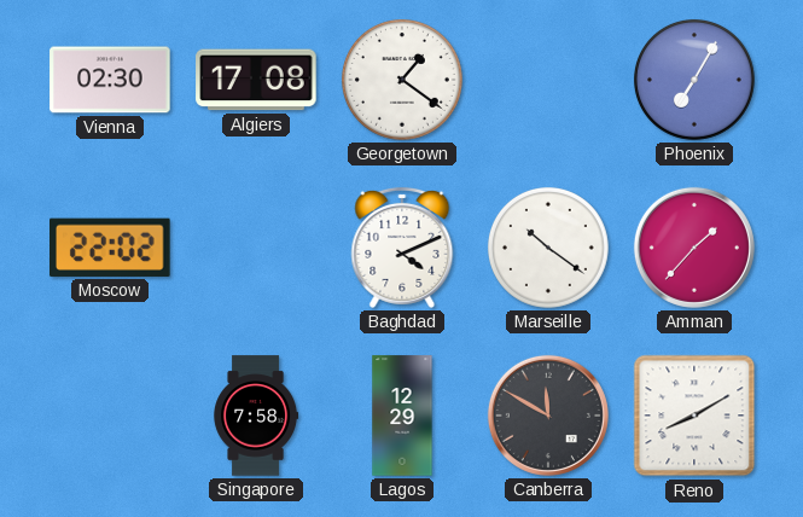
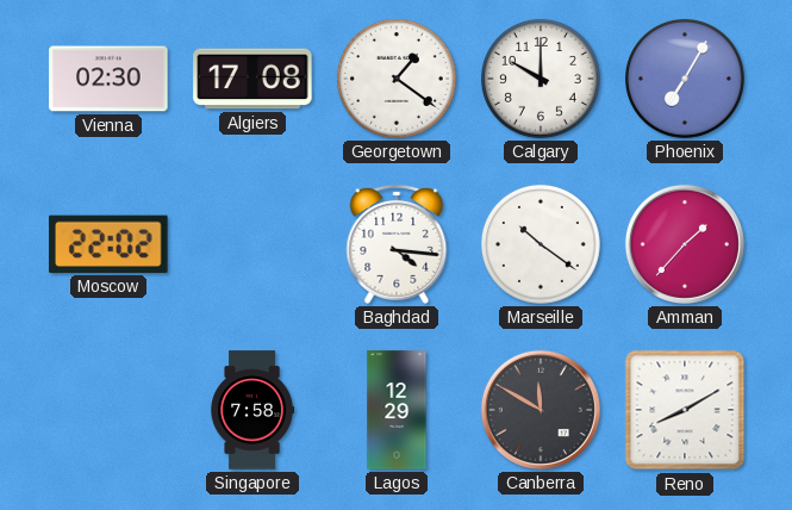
Calgary: none -> 10:00 (541, 79)
Baghdad: 4:11 -> 4:16 (397, 244)
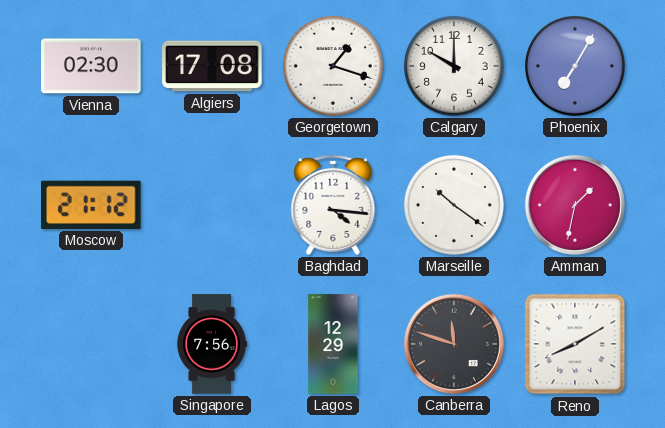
Georgetown: 1:21 -> 1:18 (333, 66)
Moscow: 22:02 -> 21:12 (92, 205)
Amman: 1:37 -> 1:32 (575, 205)
Singapore: 7:58 -> 7:56 (212, 344)
Canberra: 11:50 -> 11:48 (454, 344)
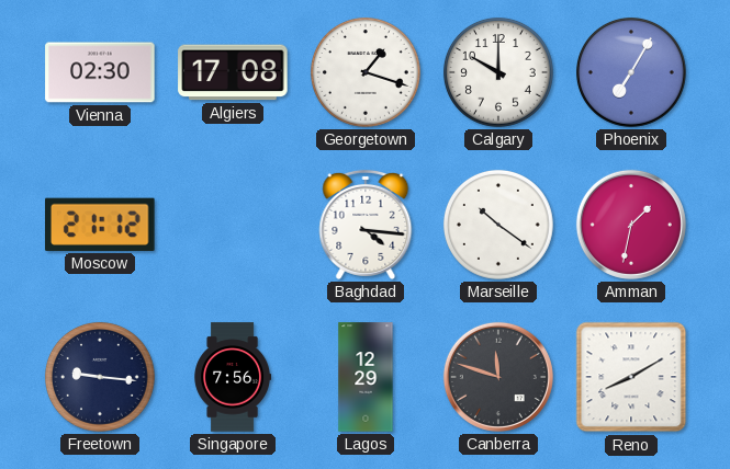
Freetown: none -> 9:16 (100, 377)
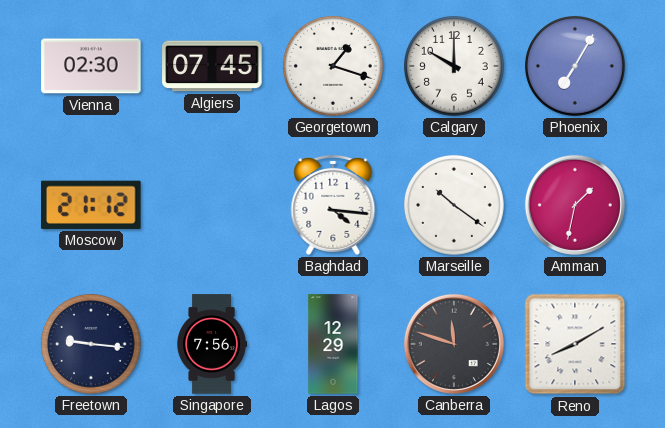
Algiers: 17:08 -> 07:45 (212, 66)
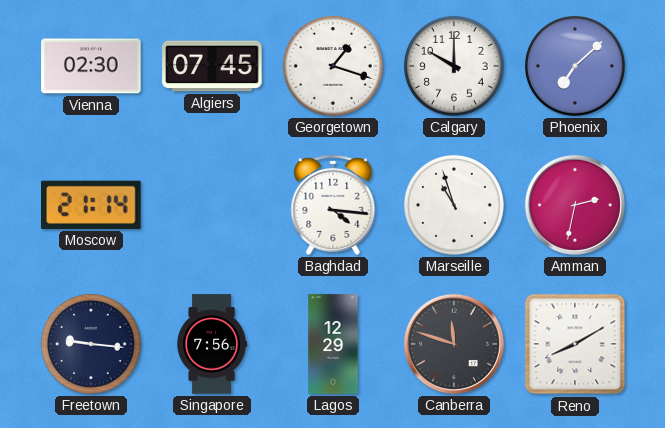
Phoenix: 7:05 -> 7:08 (575, 66)
Moscow: 21:12 -> 21:14 (92, 205)
Marseille: 10:21 -> 10:57 (454, 205)
Amman: 1:32 -> 2:32 (575, 205)
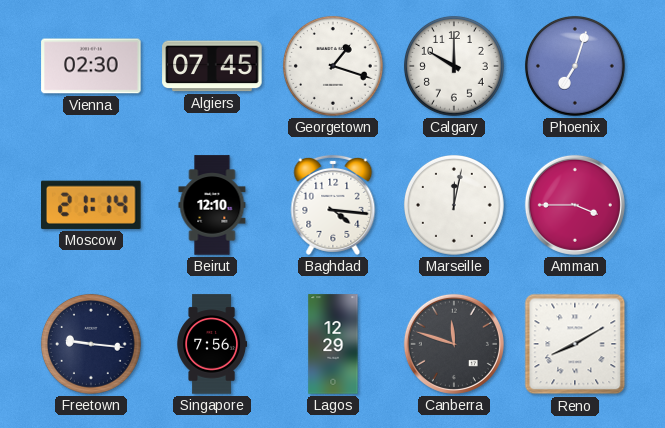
Phoenix: 7:08 -> 7:03 (575, 66)
Beirut: none -> 12:10 (212, 205)
Marseille: 10:57 -> 12:02 (454, 205)
Amman: 2:32 -> 3:45 (575, 205)
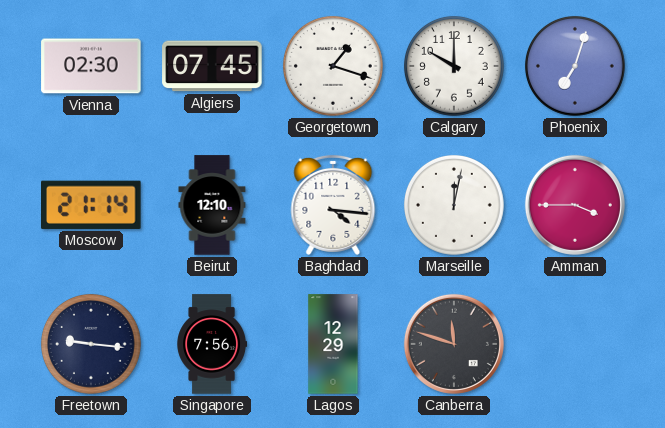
Reno: 8:10 -> none (575, 344)
